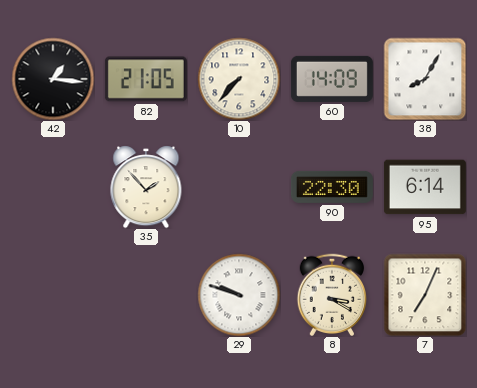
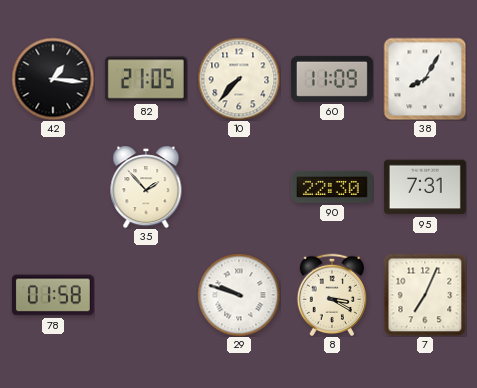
60: 14:09 -> 11:09 (332, 79)
95: 6:14 -> 7:31 (425, 187)
78: none -> 01:58 (53, 295)
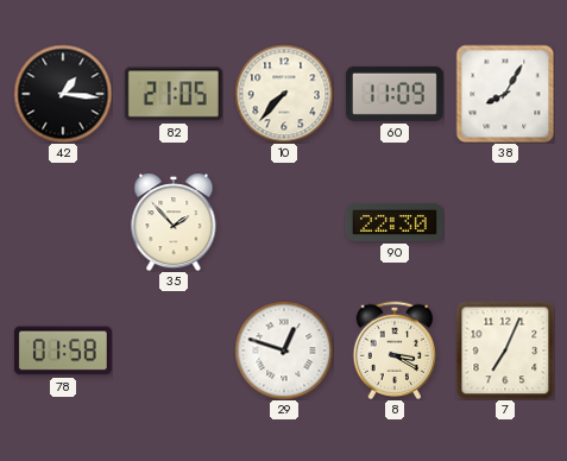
95: 7:31 -> none (425, 187)
29: 9:48 -> 12:48 (284, 351)
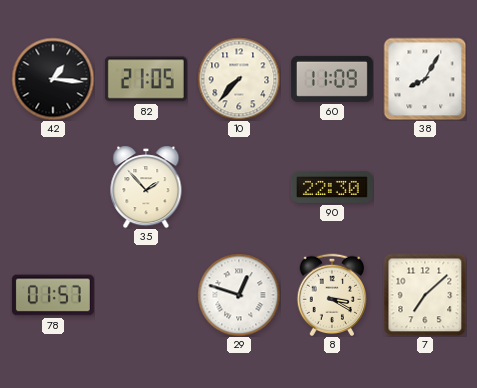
78: 01:58 -> 01:57 (53, 295)
7: 7:04 -> 7:08 (425, 295)
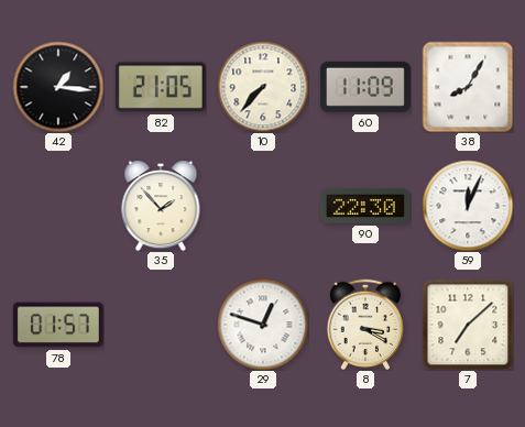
59: none -> 12:04 (468, 206)
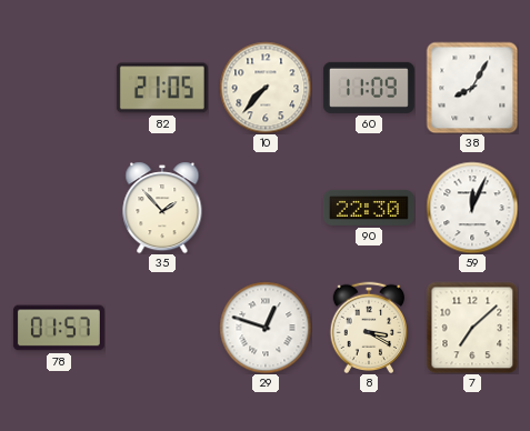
42: 1:16 -> none (58, 87)
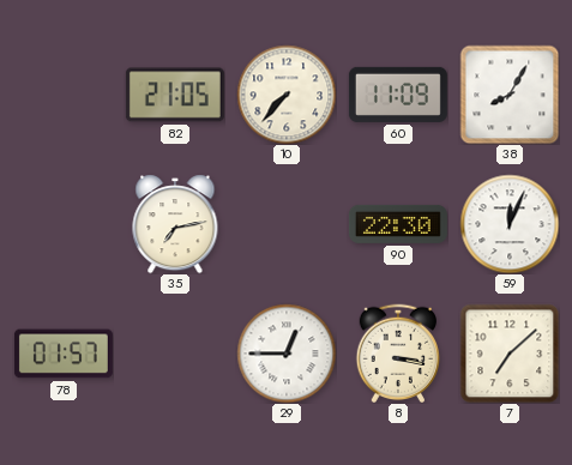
35: 1:53 -> 7:13 (175, 224)
29: 12:48 -> 12:45 (287, 354)
8: 3:20 -> 3:17 (397, 352)
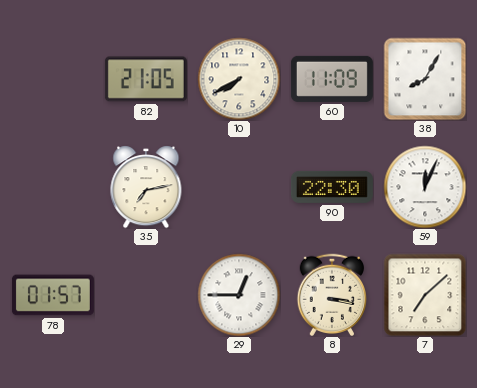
10: 7:37 -> 7:40 (239, 79)
